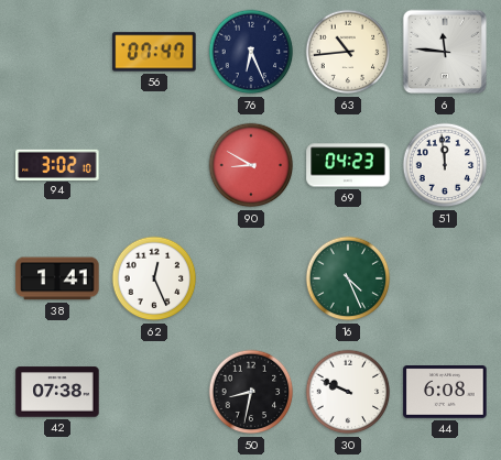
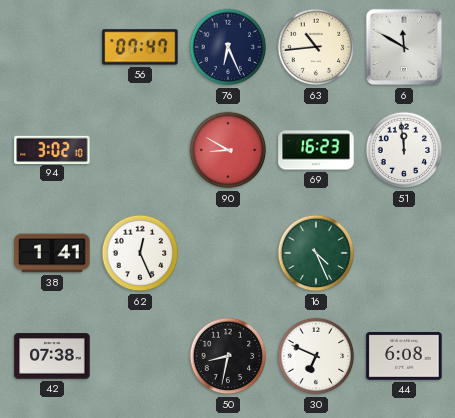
6: 11:46 -> 11:50 (404, 47)
69: 04:23 -> 16:23 (316, 150)
30: 9:49 -> 6:49 (316, 356)
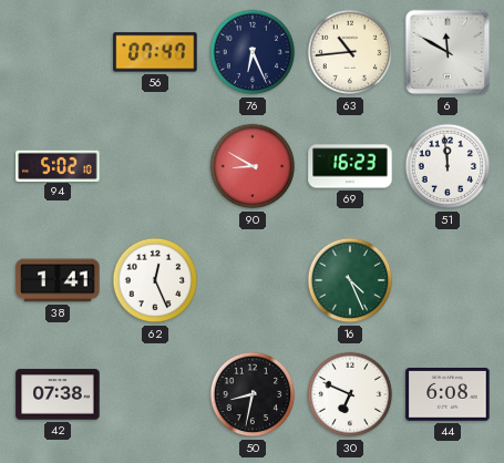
94: 3:02 -> 5:02 (58, 165)
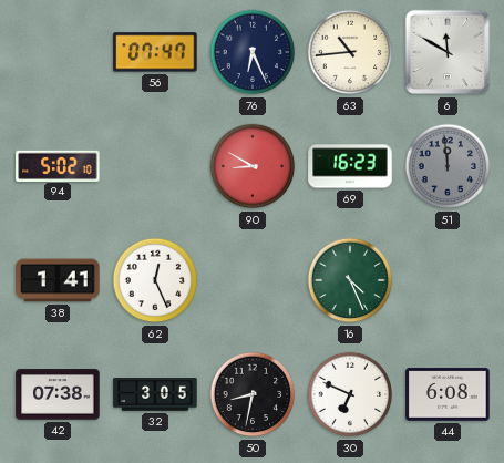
51 dial: white -> grey (448, 166)
32: none -> 3:05 (155, 394)
